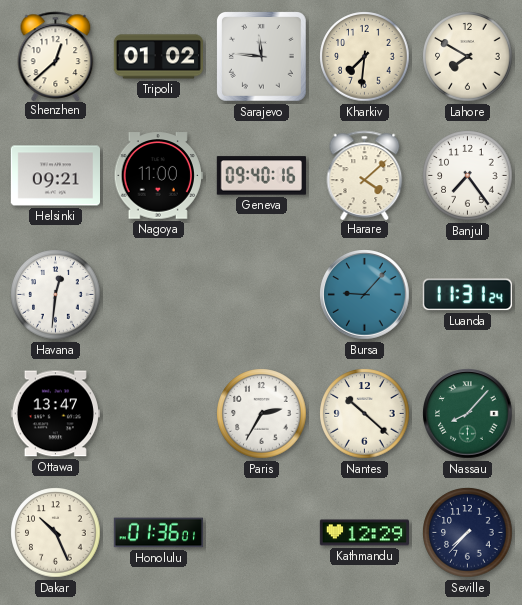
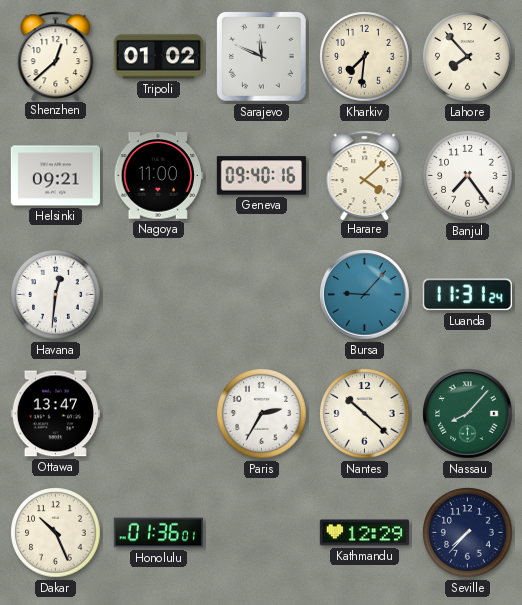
Sarajevo: 11:46 -> 11:49 (261, 56)
Lahore: 7:50 -> 7:53 (468, 57)
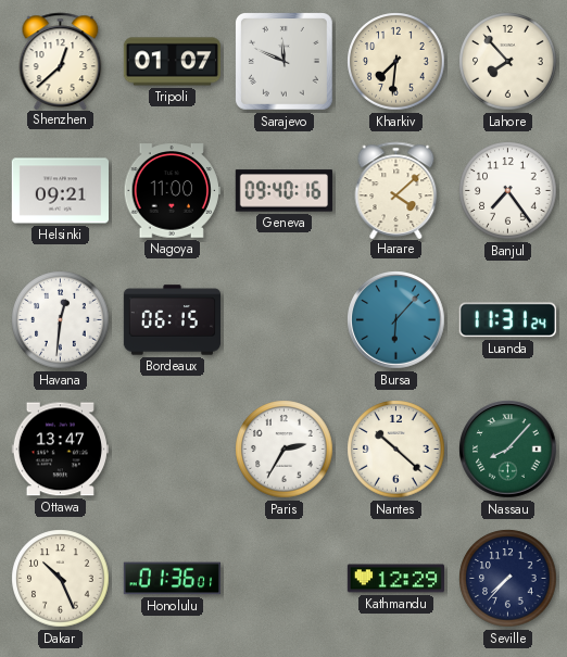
Tripoli: 01:02 -> 01:07 (172, 62)
Bordeaux: none -> 06:15 (172, 320)
Bursa: 9:07 -> 6:07 (396, 320)
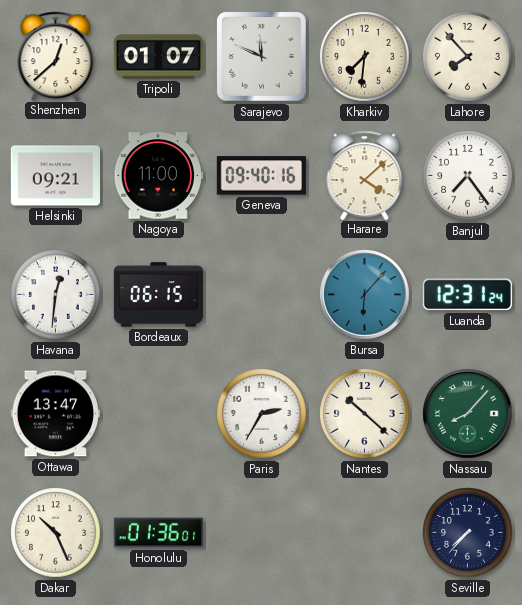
Luanda: 11:31 -> 12:31 (467, 295)
Kathmandu: 12:29 -> none (395, 579)
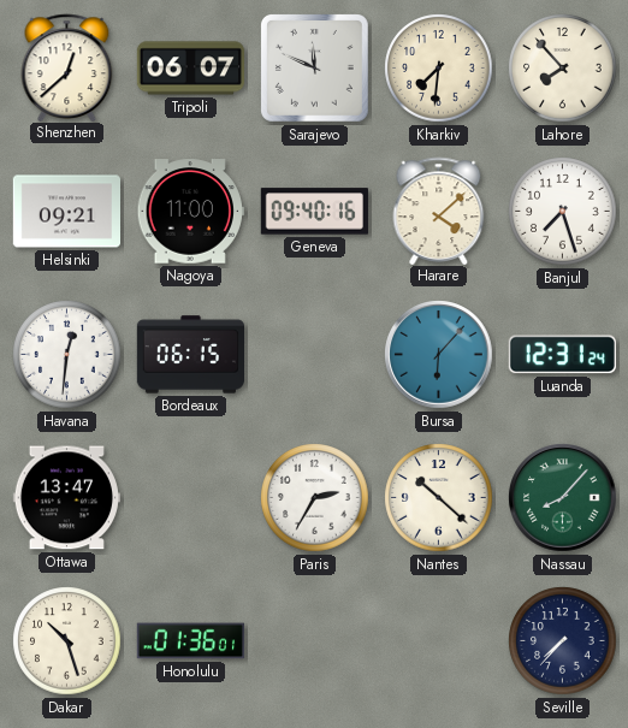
Tripoli: 01:07 -> 06:07 (190, 69)
Banjul: 7:24 -> 7:27 (563, 212)
Dakar: 10:26 -> 10:27 (67, 641)
